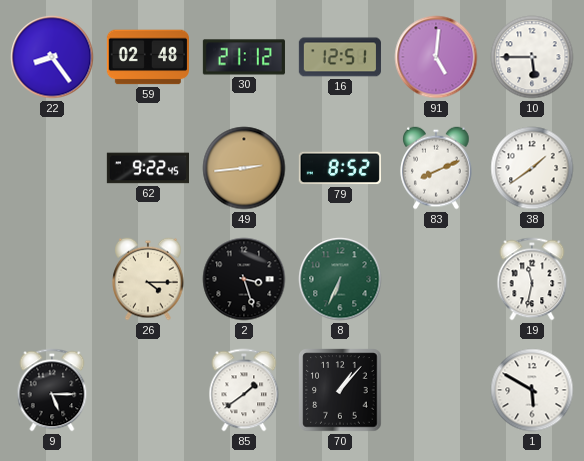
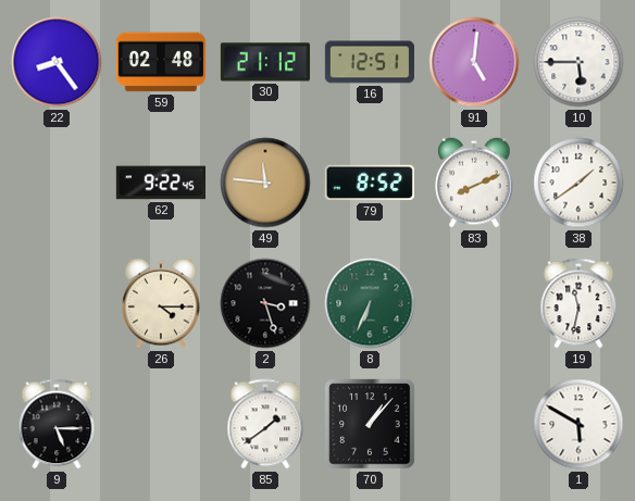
49: 2:44 -> 11:46 (265, 183)
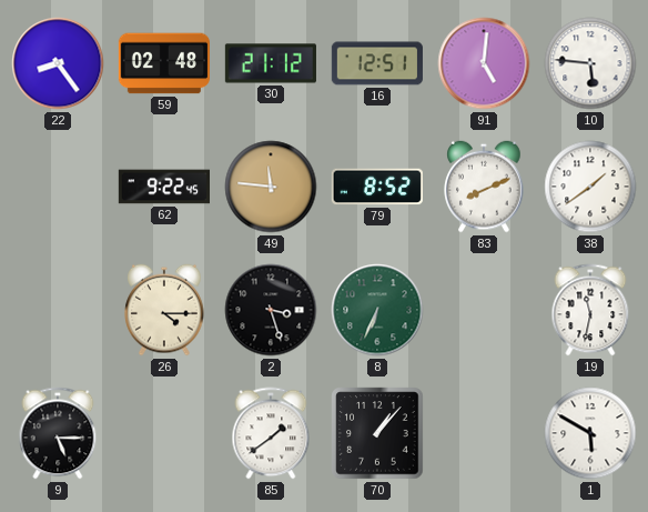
10: 5:45 -> 5:46 (590, 63)
